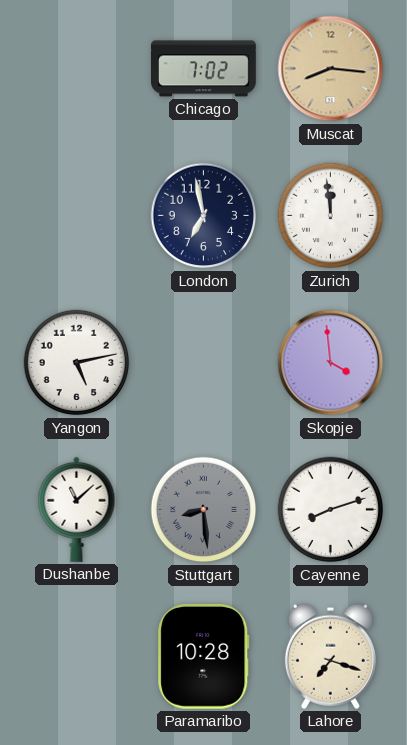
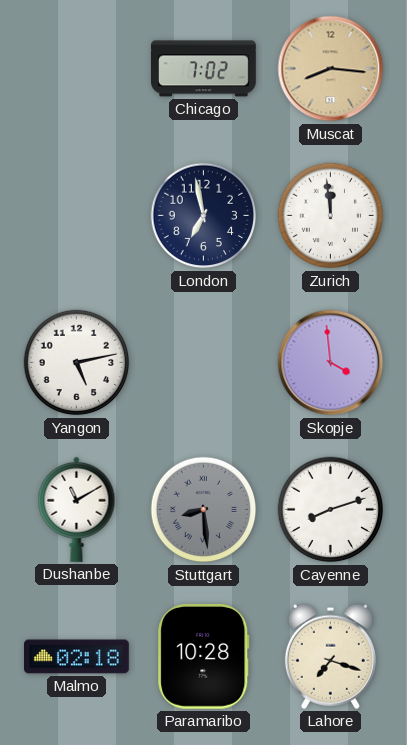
Dushanbe: 11:08 -> 11:10 (77, 509)
Malmo: none -> 02:18 (77, 657)
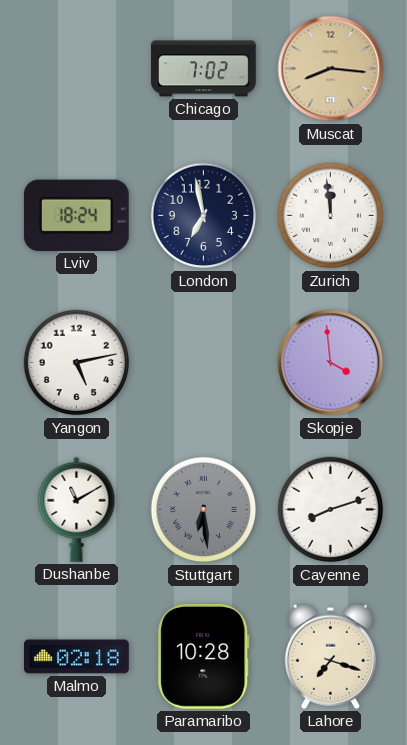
Lviv: none -> 18:24 (76, 215)
Stuttgart: 8:29 -> 6:29 (204, 510)
